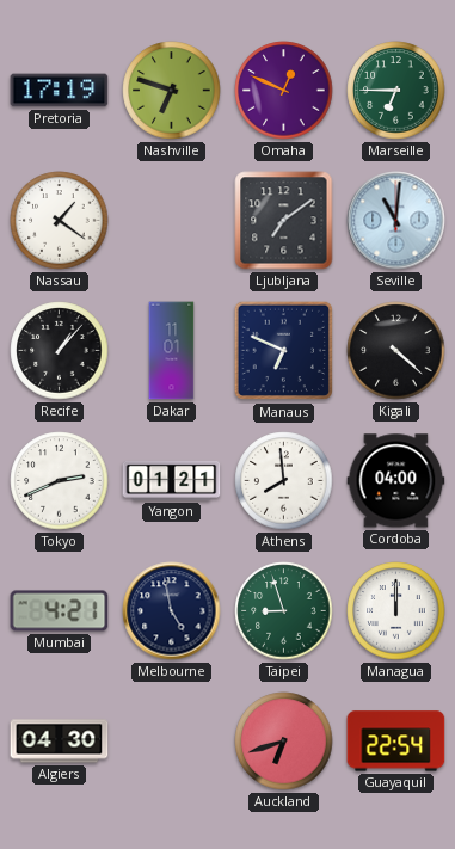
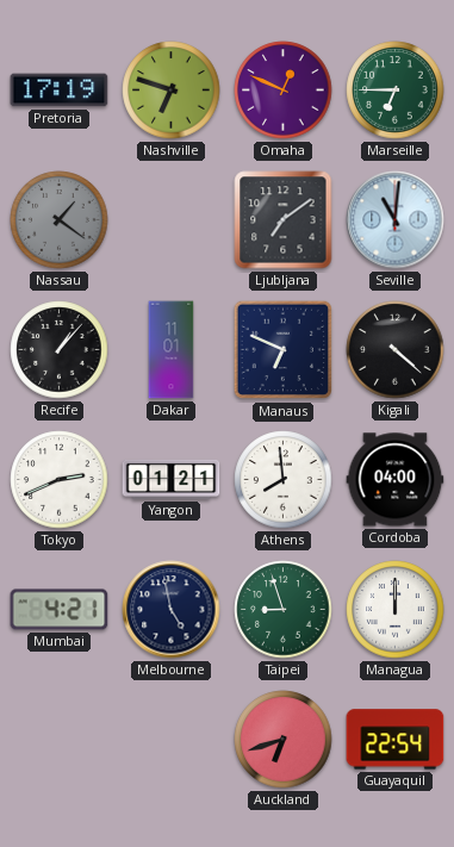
Nassau dial: white -> grey (60, 220)
Algiers: 04:30 -> none (60, 742)
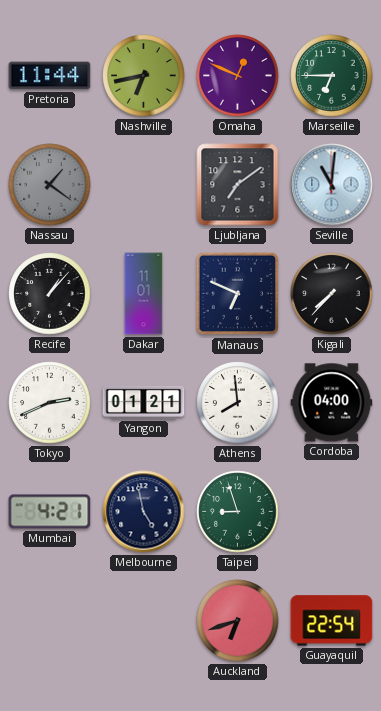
Pretoria: 17:19 -> 11:44 (50, 76)
Nashville: 6:48 -> 6:43 (144, 76)
Kigali: 4:22 -> 7:37 (332, 294)
Managua: 12:00 -> none (396, 610)
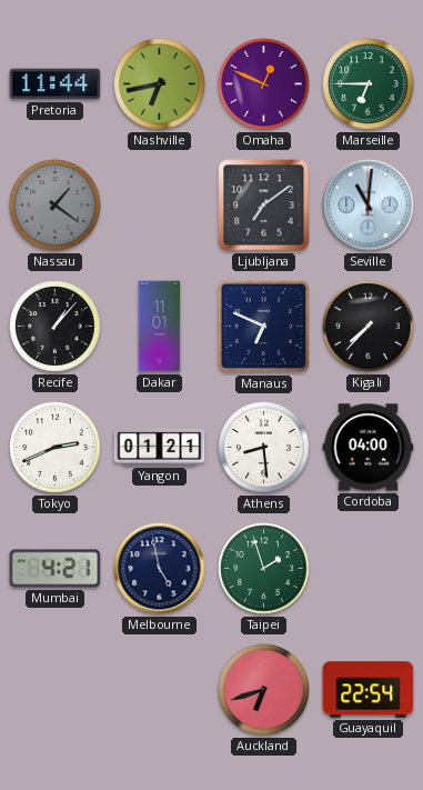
Athens: 7:59 -> 8:29 (264, 448)
Taipei: 8:57 -> 1:57 (264, 569)
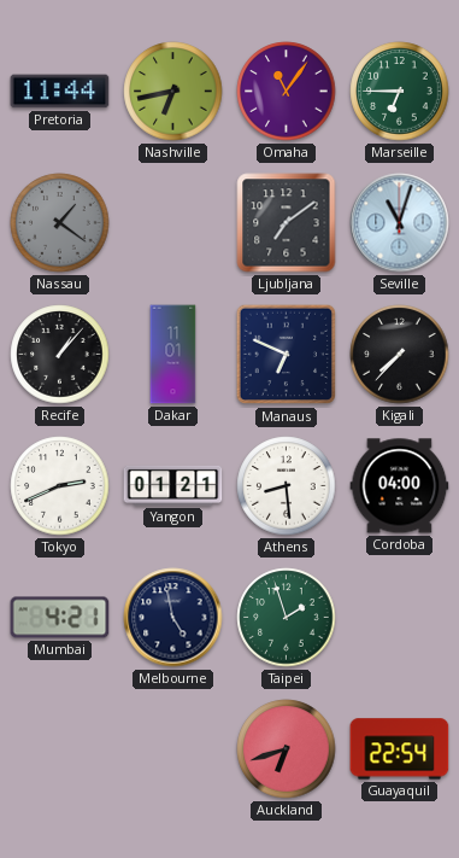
Omaha: 12:49 -> 11:06 (287, 92)
Seville: 11:01 -> 11:03 (400, 223)
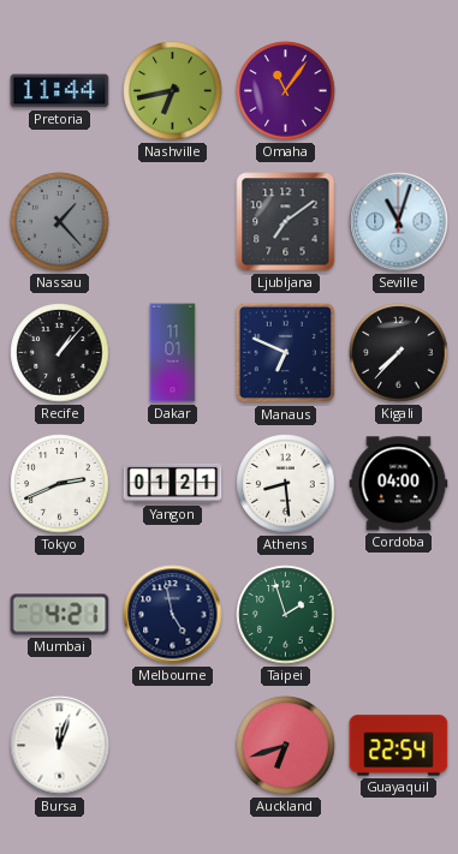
Marseille: 6:45 -> none (400, 92)
Nassau: 1:21 -> 1:23 (60, 222)
Bursa: none -> 12:03 (60, 746)
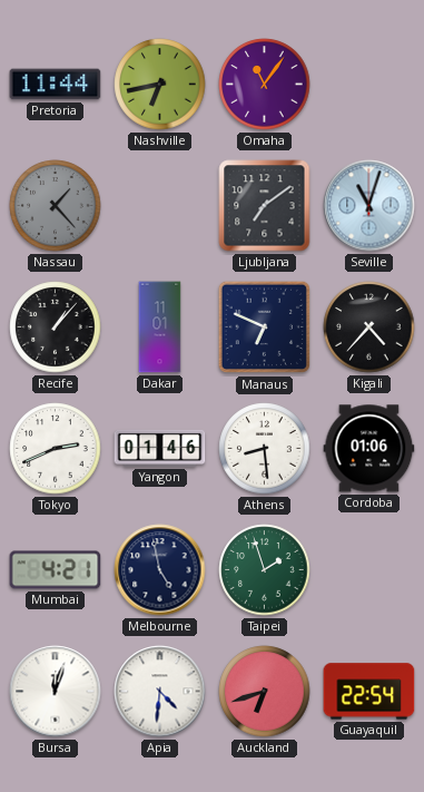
Kigali: 7:37 -> 4:37 (369, 327)
Yangon: 01:21 -> 01:46 (160, 448)
Cordoba: 04:00 -> 01:06 (369, 449)
Apia: none -> 4:31 (160, 692)
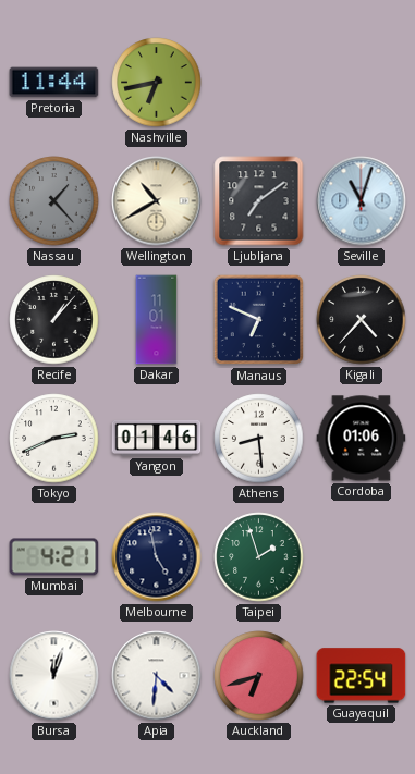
Omaha: 11:06 -> none (265, 85)
Wellington: none -> 10:40 (157, 201)
